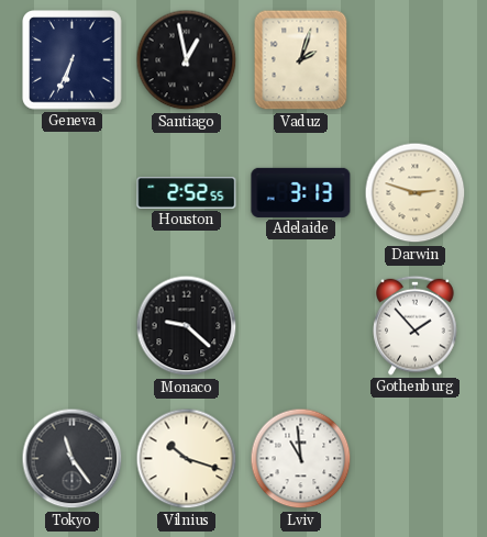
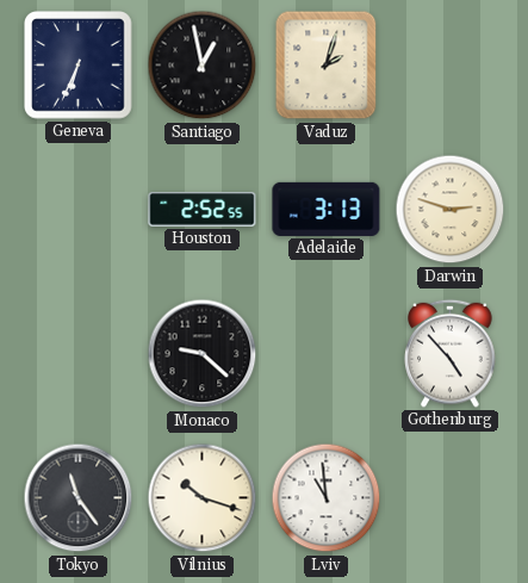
Gothenburg: 1:53 -> 4:53 (451, 353)
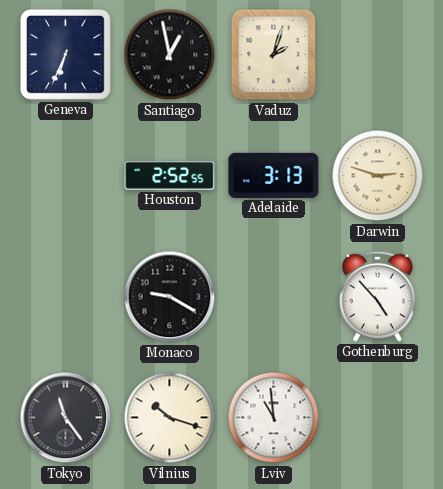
Monaco: 9:22 -> 9:20 (170, 297)
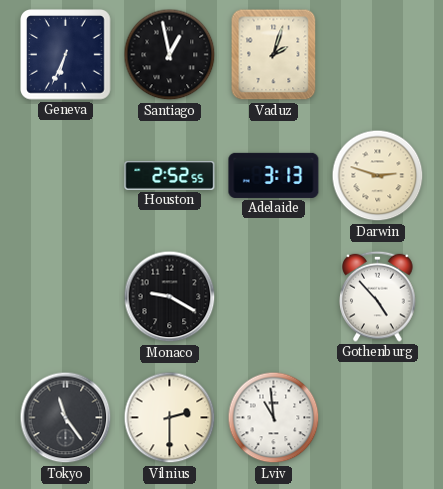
Vilnius: 10:18 -> 2:30 (170, 418)
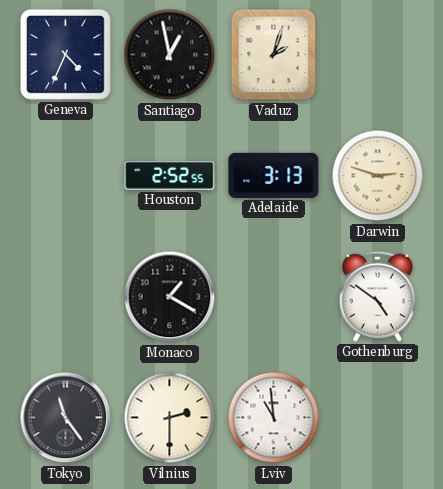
Geneva: 6:34 -> 4:34 (66, 55)
Monaco: 9:20 -> 1:20 (170, 297)
Gothenburg: 4:53 -> 4:51 (378, 296)
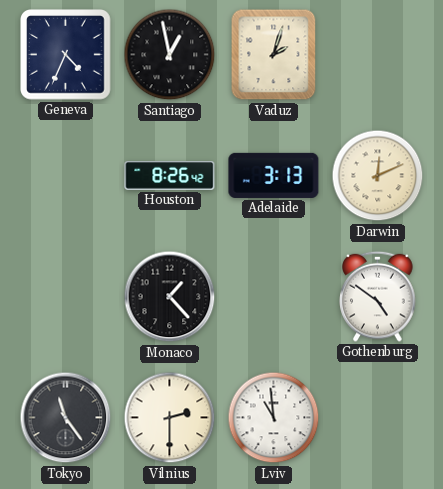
Houston: 2:52 -> 8:26 (170, 176)
Darwin: 2:48 -> 12:11 (378, 176)
Monaco: 1:20 -> 1:23 (170, 297)
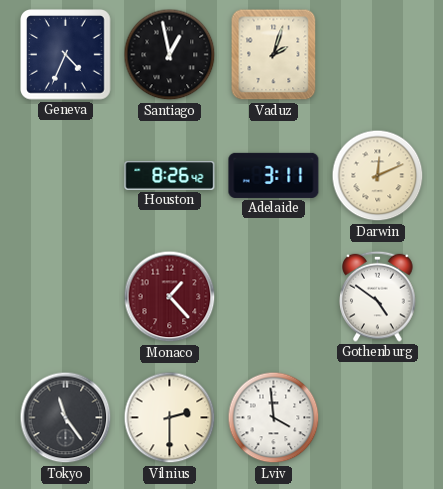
Adelaide: 3:13 -> 3:11 (274, 175)
Monaco dial: black -> burgundy (170, 297)
Lviv: 10:59 -> 3:59 (274, 418)
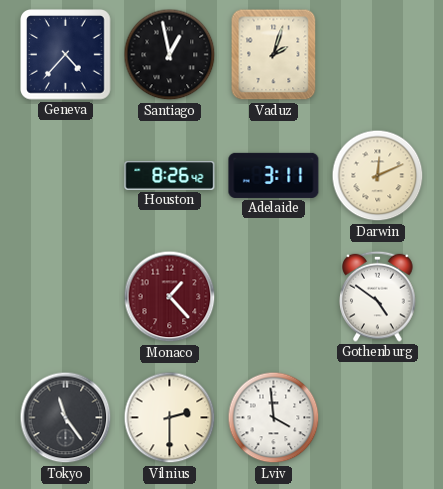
Geneva: 4:34 -> 4:37 (66, 55)
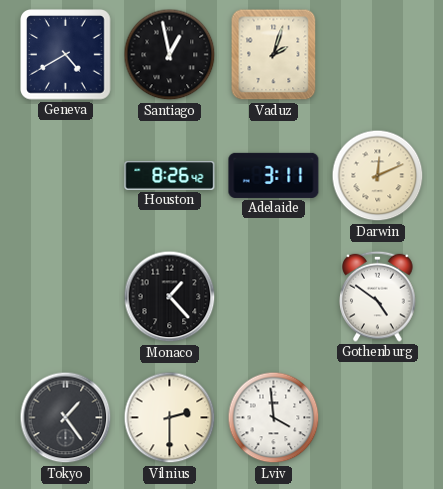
Geneva: 4:37 -> 4:40 (66, 55)
Monaco dial: burgundy -> black (170, 297)
Tokyo: 11:24 -> 1:24 (66, 418)
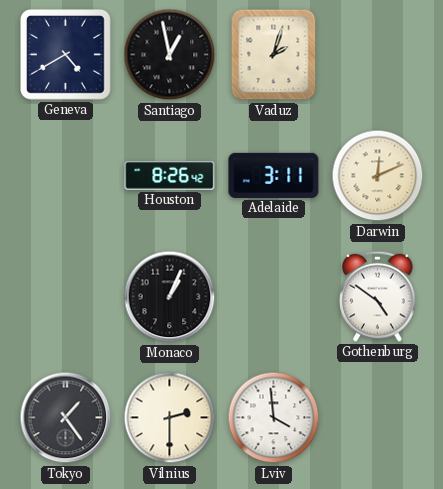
Monaco: 1:23 -> 1:04 (170, 297)
